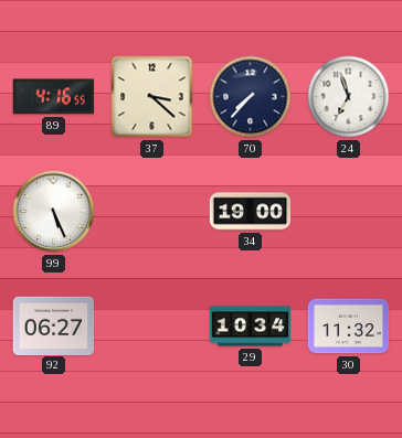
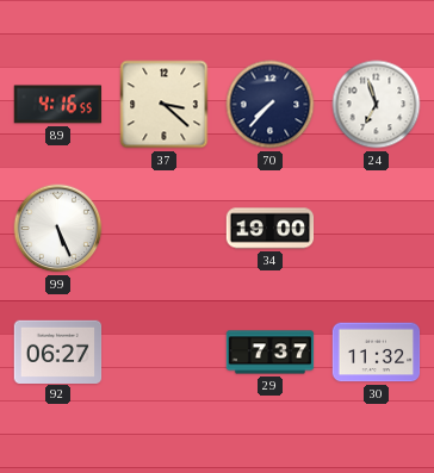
29: 10:34 -> 7:37 (271, 353)
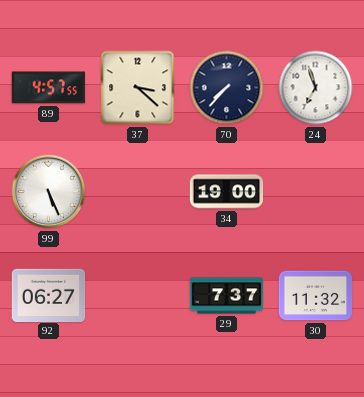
89: 4:16 -> 4:57 (48, 88)
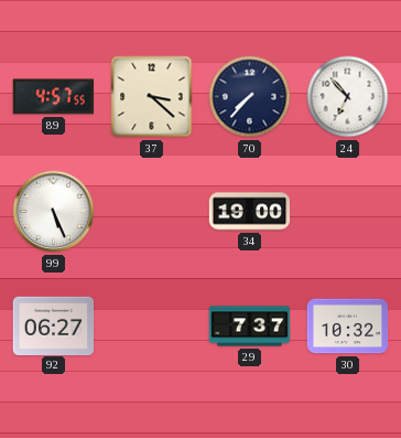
24: 6:57 -> 6:53 (348, 97)
30: 11:32 -> 10:32 (348, 327)
